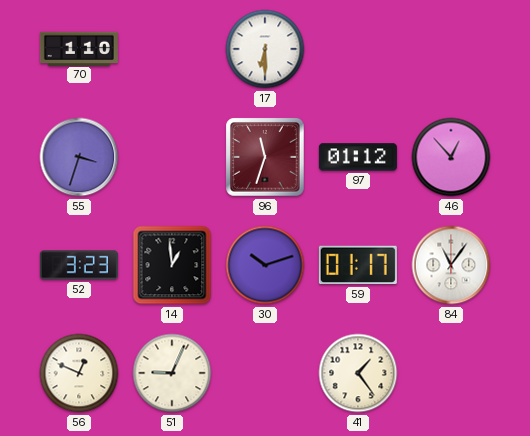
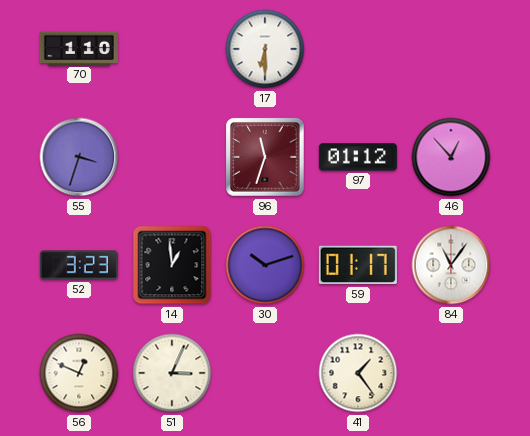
51: 9:04 -> 3:04 (172, 373)
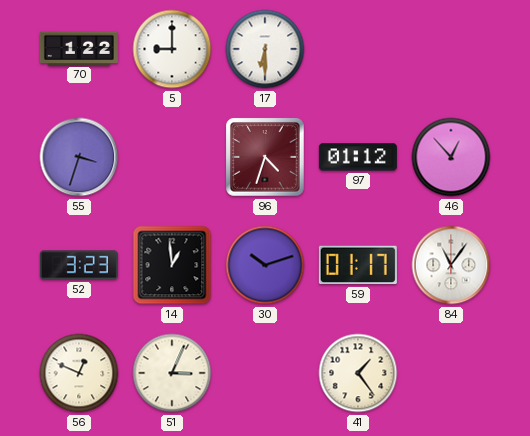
70: 1:10 -> 1:22 (79, 48)
5: none -> 9:00 (172, 49)
96: 11:33 -> 4:33 (265, 157)
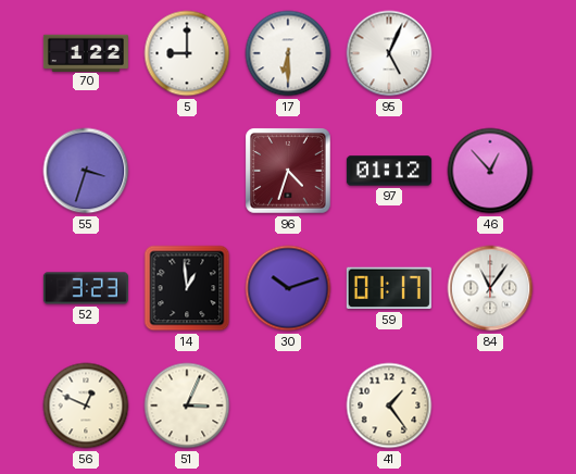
95: none -> 5:04 (389, 53)
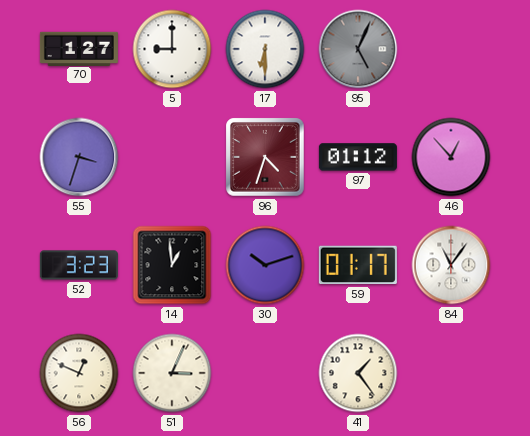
70: 1:22 -> 1:27 (79, 48)
95 dial: white -> grey (358, 49)
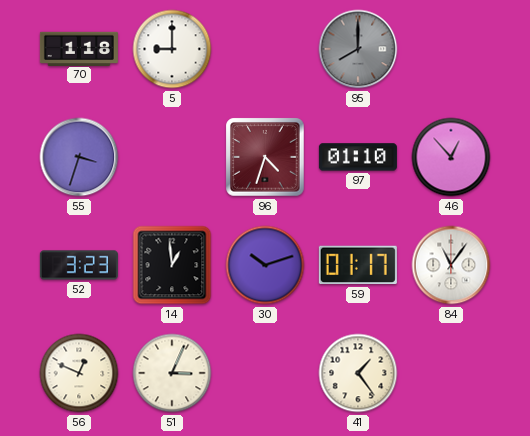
70: 1:27 -> 1:18 (79, 48)
17: 6:30 -> none (265, 49)
95: 5:04 -> 8:00 (358, 49)
97: 01:12 -> 01:10 (358, 157)
